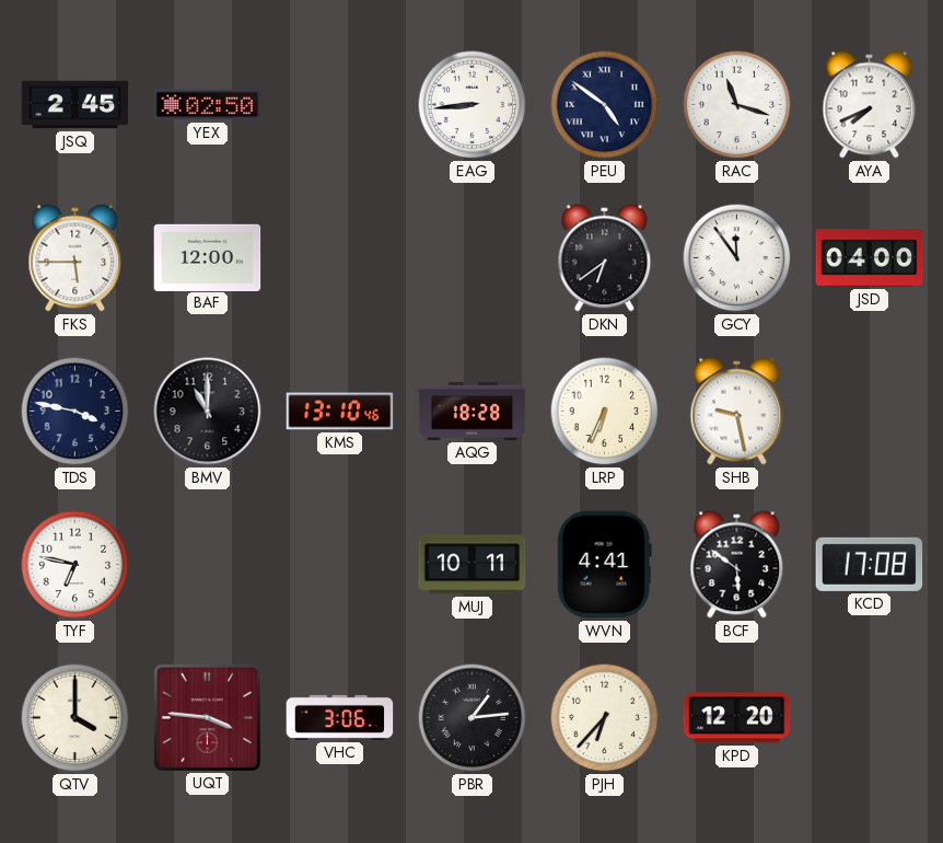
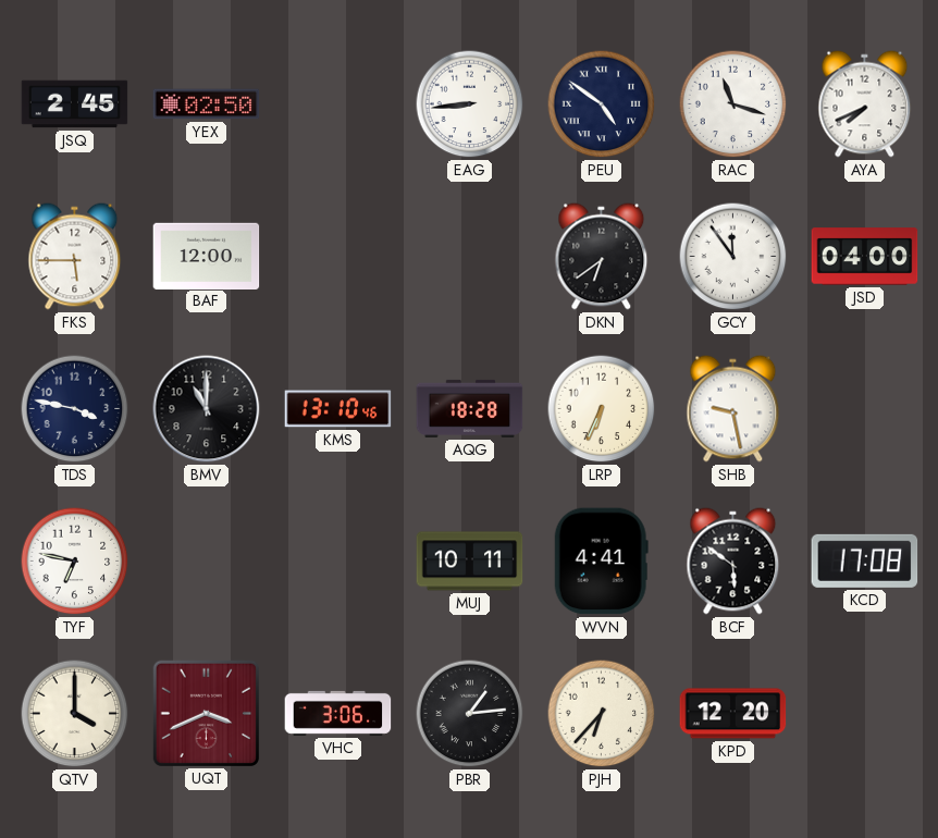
UQT: 3:46 -> 3:41 (206, 713)
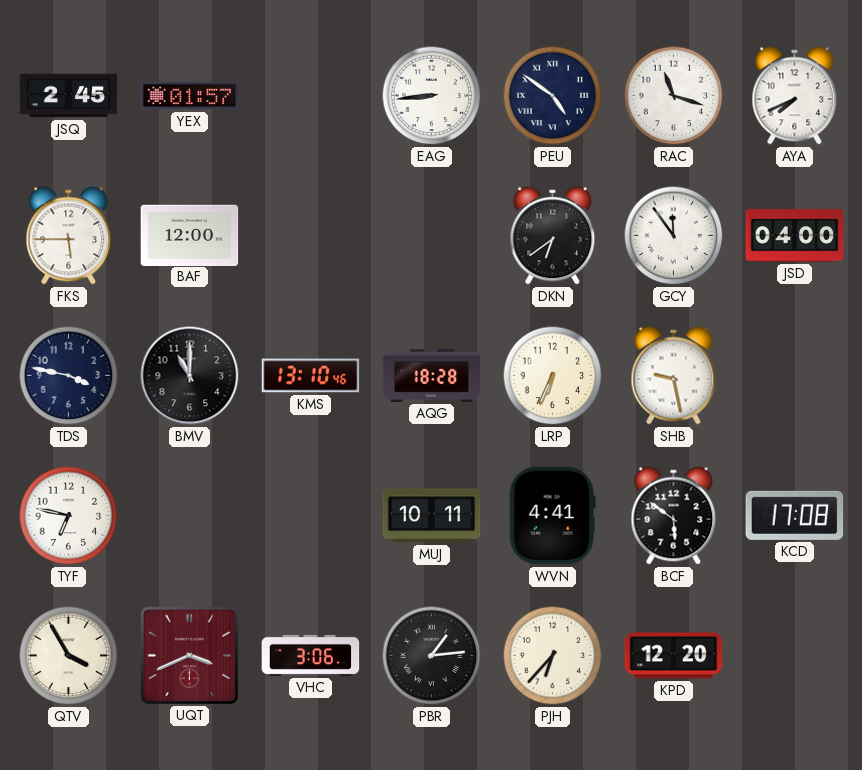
YEX: 02:50 -> 01:57 (190, 96)
QTV: 4:00 -> 3:55 (69, 656)
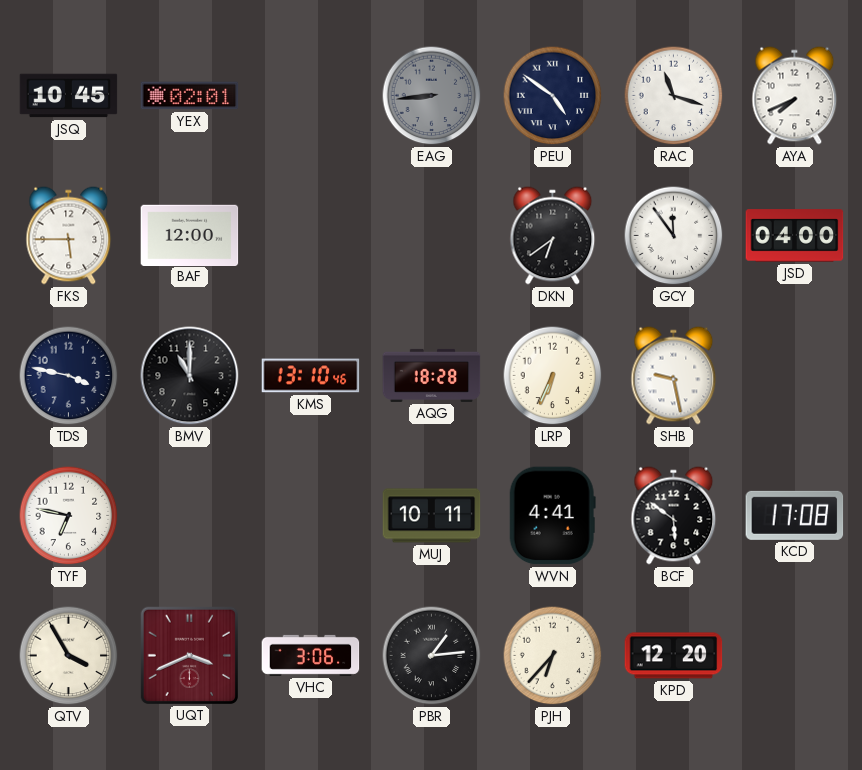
JSQ: 2:45 -> 10:45 (69, 96)
YEX: 01:57 -> 02:01 (190, 96)
EAG dial: white -> grey (432, 96)
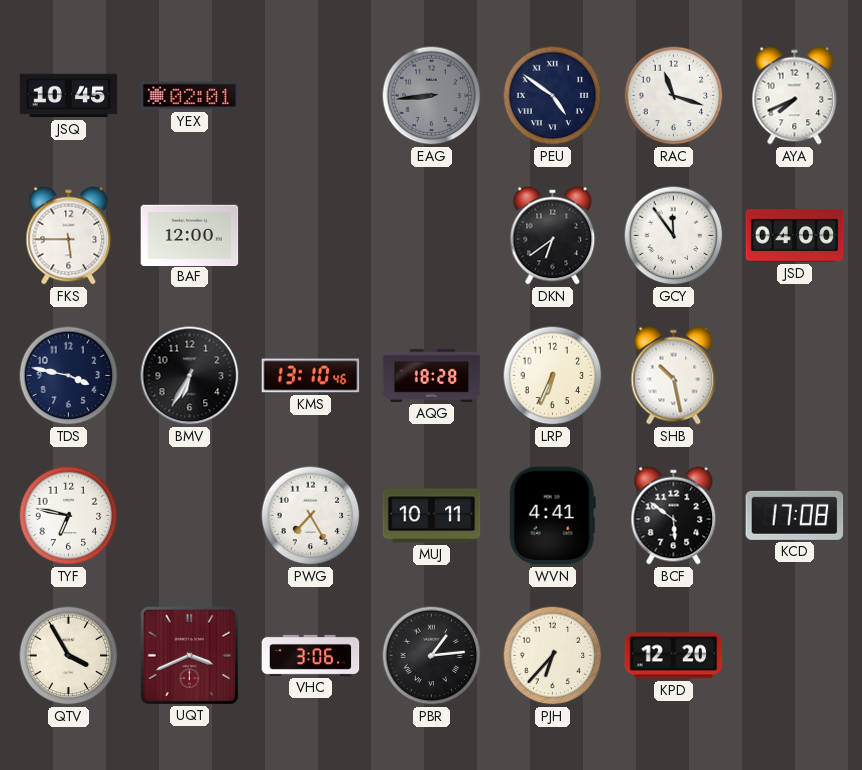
BMV: 11:00 -> 6:35 (190, 376)
SHB: 9:28 -> 10:28 (674, 376)
PWG: none -> 7:25 (311, 516)
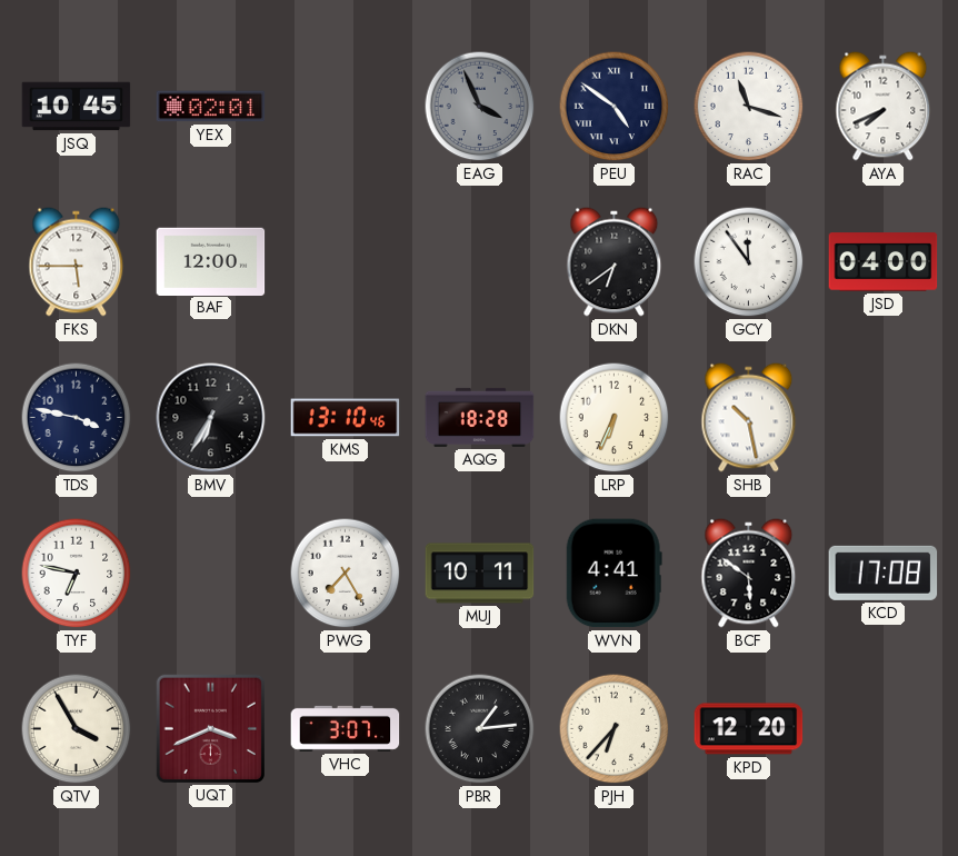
EAG: 8:44 -> 3:56 (480, 107)
VHC: 3:06 -> 3:07 (346, 728)
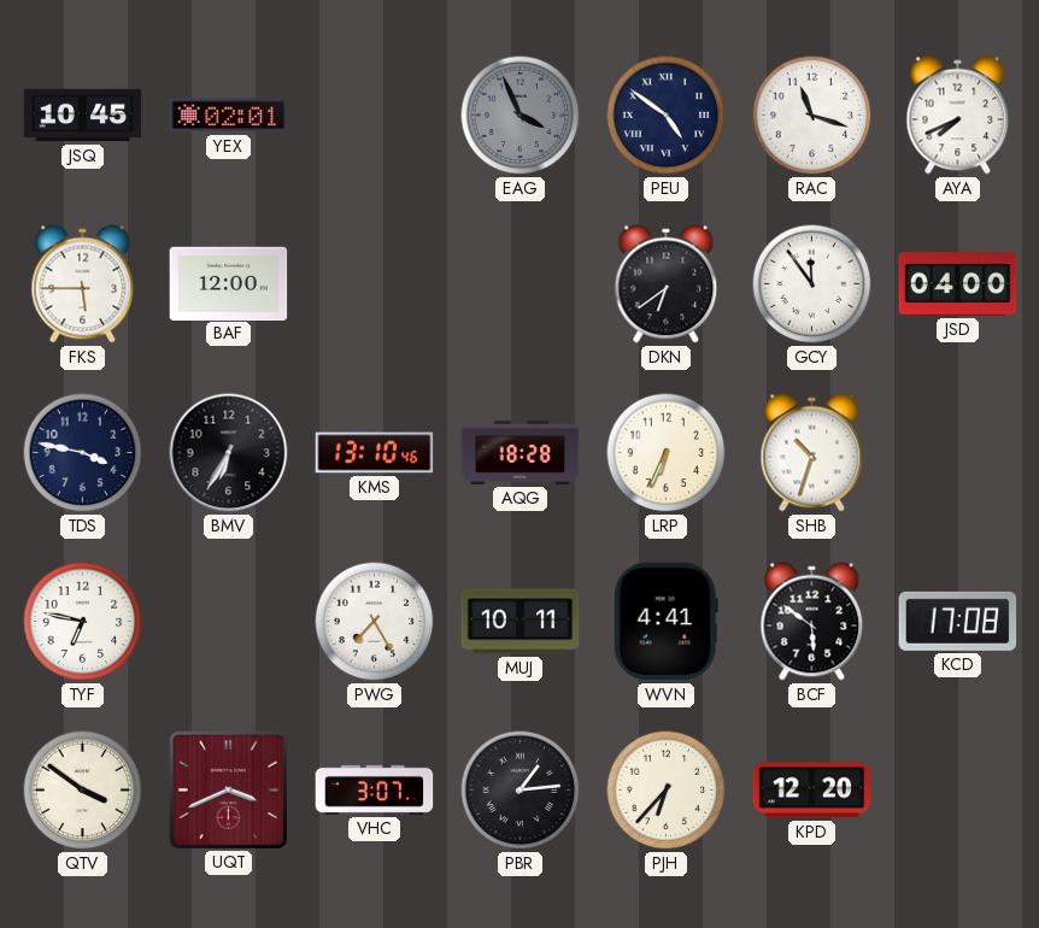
SHB: 10:28 -> 10:33 (812, 453)
QTV: 3:55 -> 3:51 (83, 791)
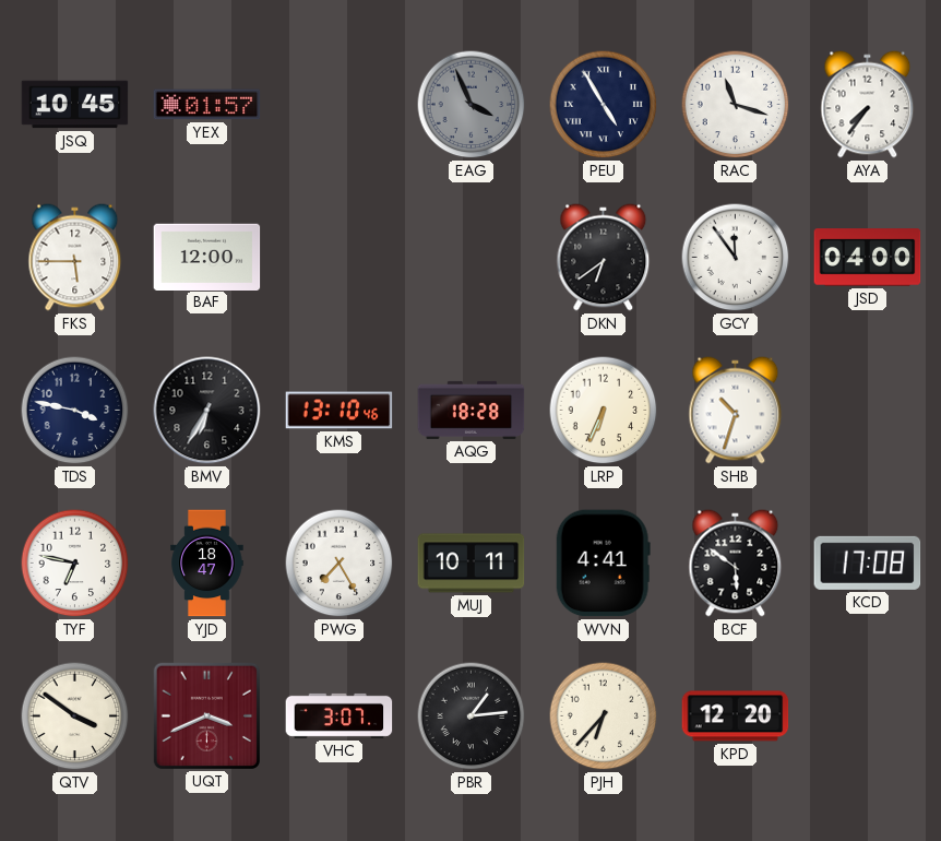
YEX: 02:01 -> 01:57 (207, 105)
PEU: 4:51 -> 4:55 (604, 105)
AYA: 7:41 -> 7:36 (868, 105)
YJD: none -> 18:47 (207, 564)
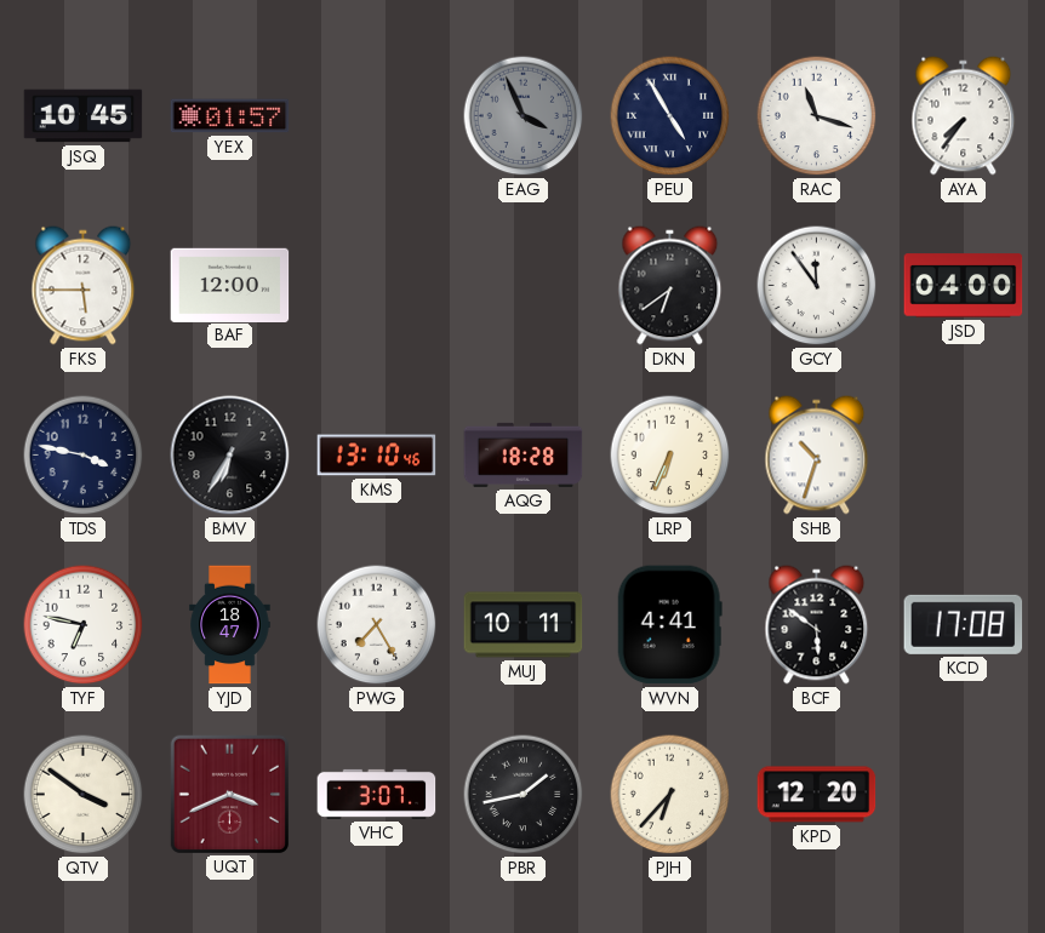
PBR: 1:14 -> 1:43 (524, 795)
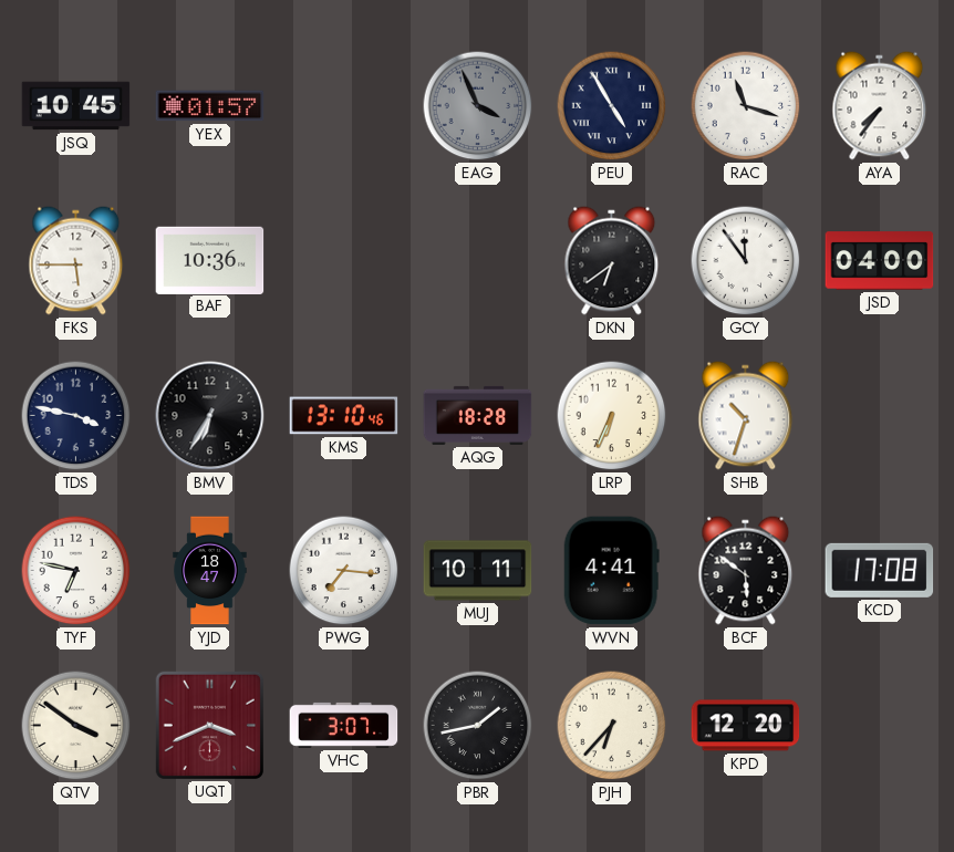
BAF: 12:00 -> 10:36 (210, 260)
PWG: 7:25 -> 7:16 (344, 571)
